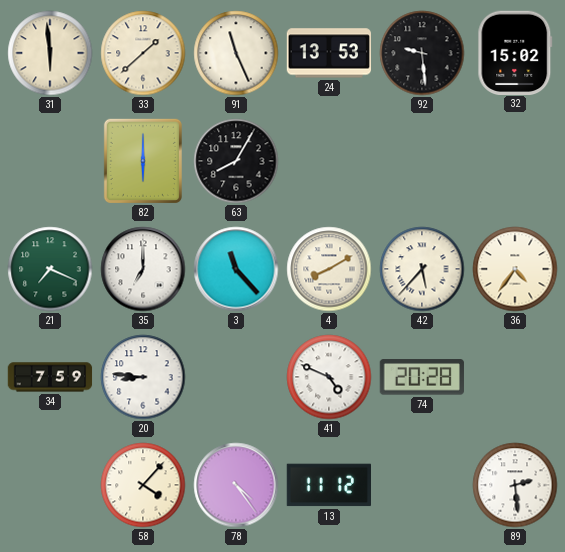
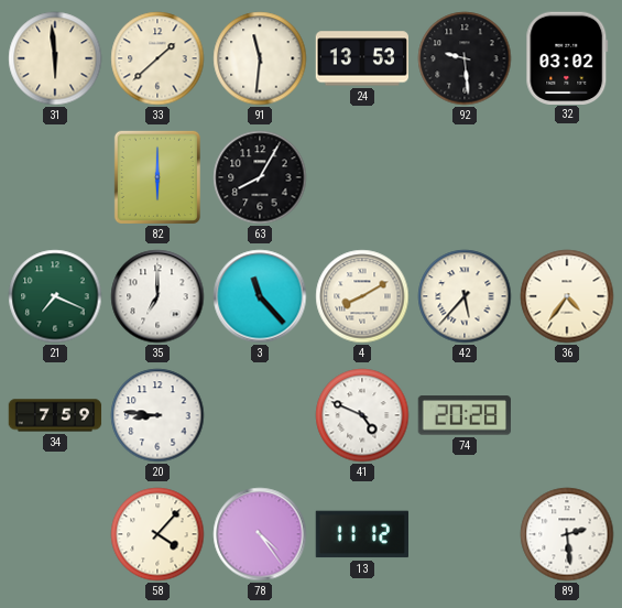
91: 11:26 -> 11:31 (260, 58)
32: 15:02 -> 03:02 (567, 57)
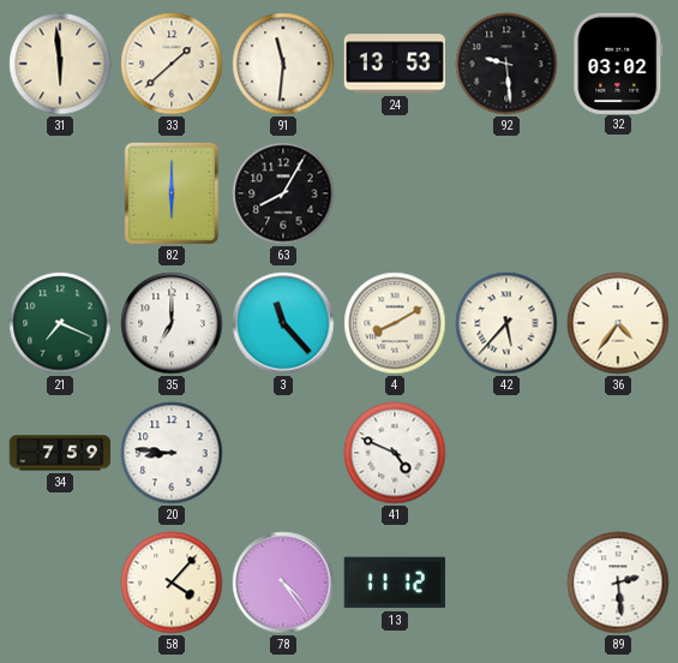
74: 20:28 -> none (465, 415)
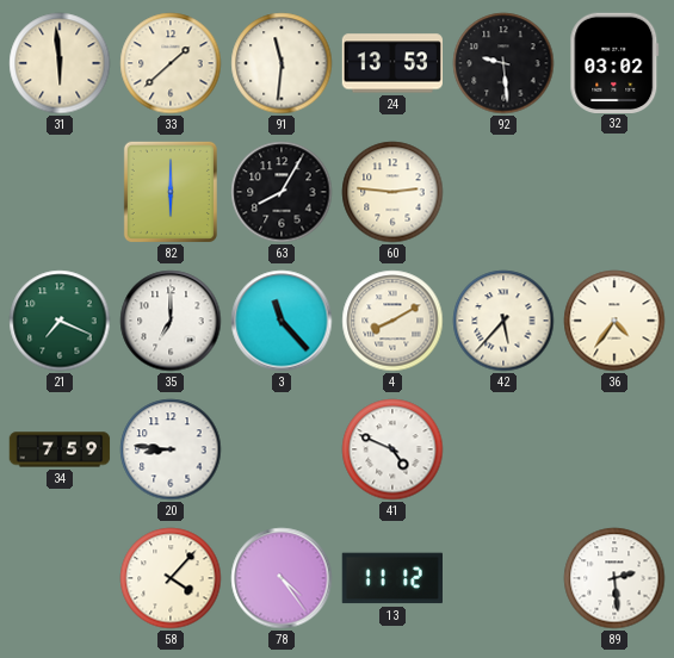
60: none -> 2:46 (392, 192)
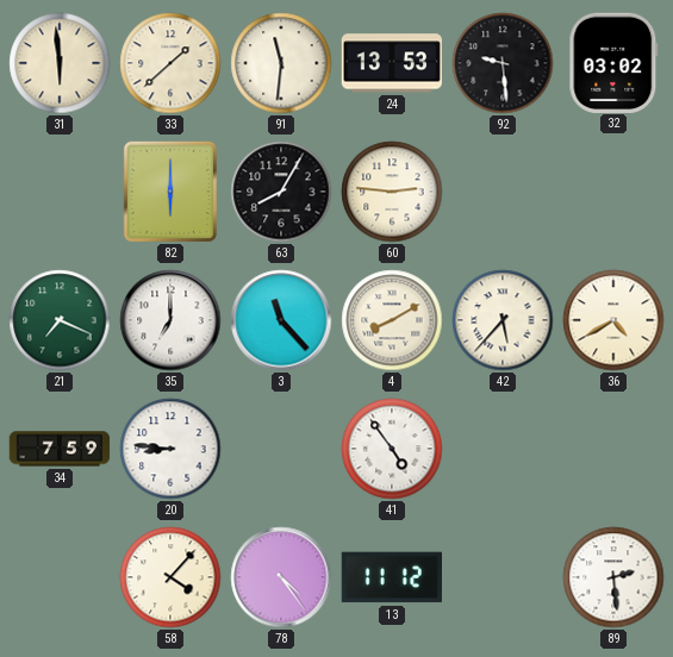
36: 4:36 -> 4:40 (613, 320)
41: 4:49 -> 4:54 (392, 449)
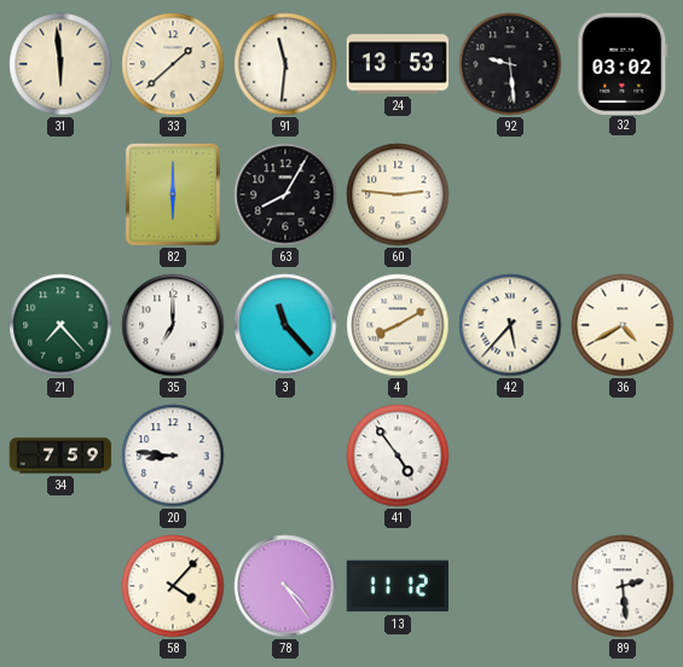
21: 7:19 -> 7:23 (60, 325)
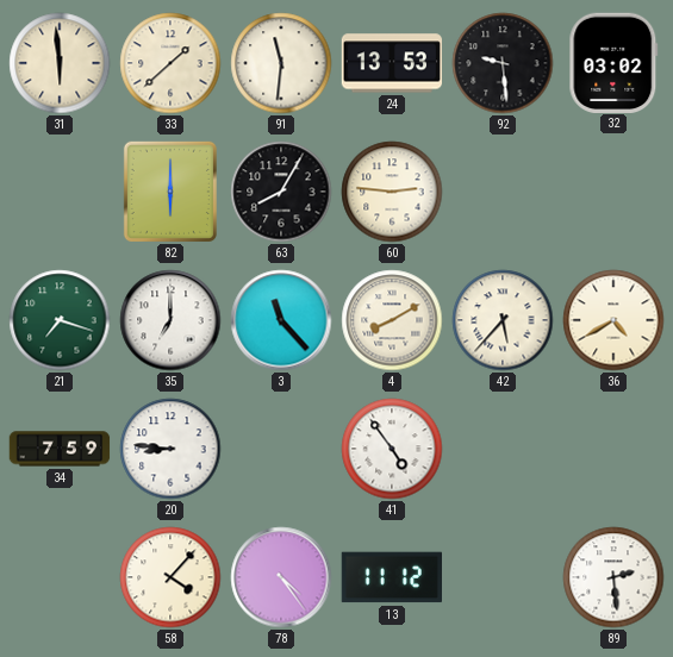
21: 7:23 -> 7:18 (60, 320)
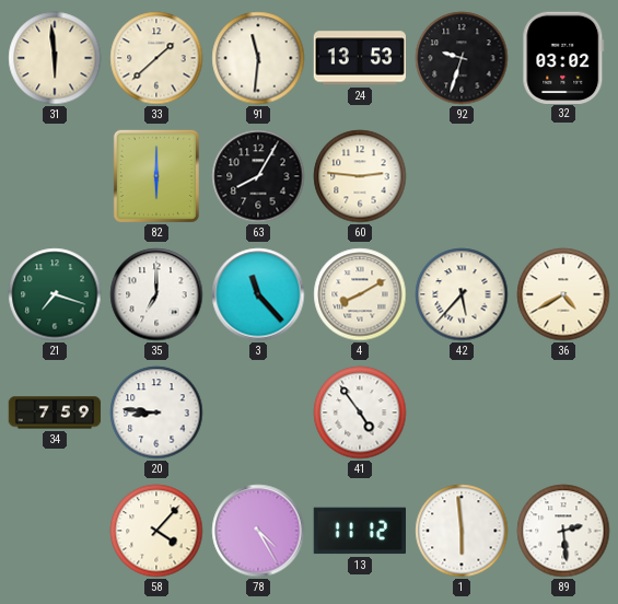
92: 9:29 -> 9:33 (462, 58)
78: 4:24 -> 4:25 (258, 531)
1: none -> 5:59 (462, 531)
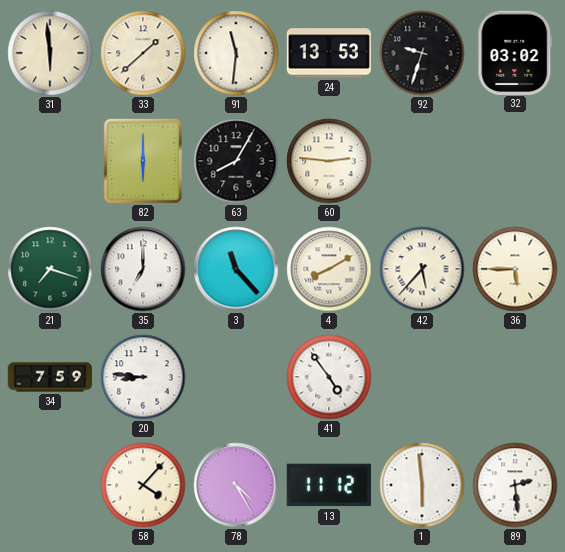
36: 4:40 -> 5:45 (515, 269)
